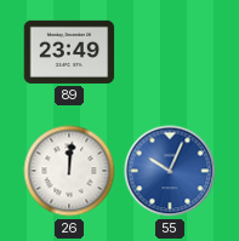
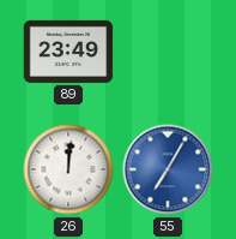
55: 10:04 -> 7:05 (168, 169)
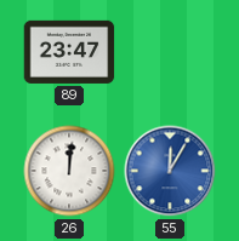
89: 23:49 -> 23:47 (69, 52)
55: 7:05 -> 12:05 (170, 171)
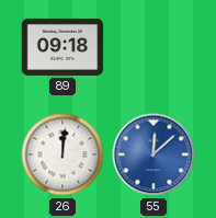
89: 23:47 -> 09:18 (62, 47)
55: 12:05 -> 12:08 (154, 154)
